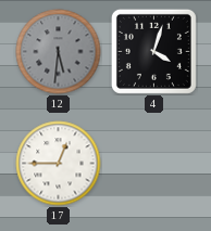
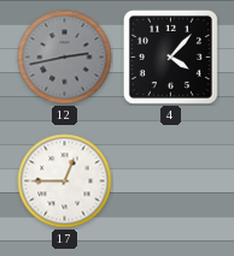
12: 5:31 -> 2:43 (65, 58)
4: 4:03 -> 4:07 (170, 56)
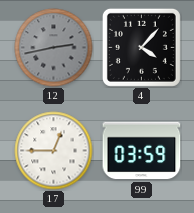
99: none -> 03:59 (142, 151)
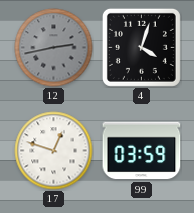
4: 4:07 -> 4:03 (141, 47)
17: 12:45 -> 12:48 (54, 151)
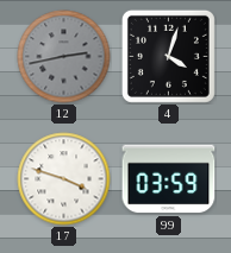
17: 12:48 -> 3:48 (64, 179)
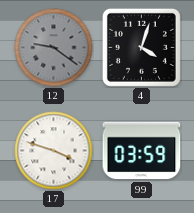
12: 2:43 -> 9:21 (54, 48)
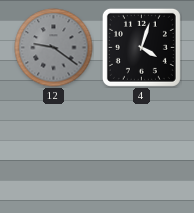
17: 3:48 -> none (54, 151)
99: 03:59 -> none (142, 151)
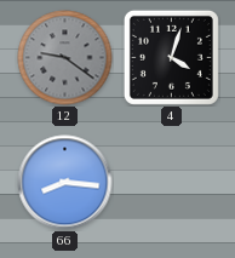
66: none -> 8:16 (65, 183)
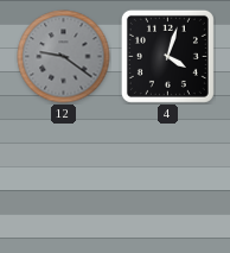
66: 8:16 -> none (65, 183)
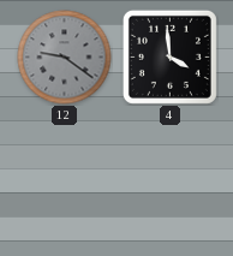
4: 4:03 -> 3:59 (169, 56)
